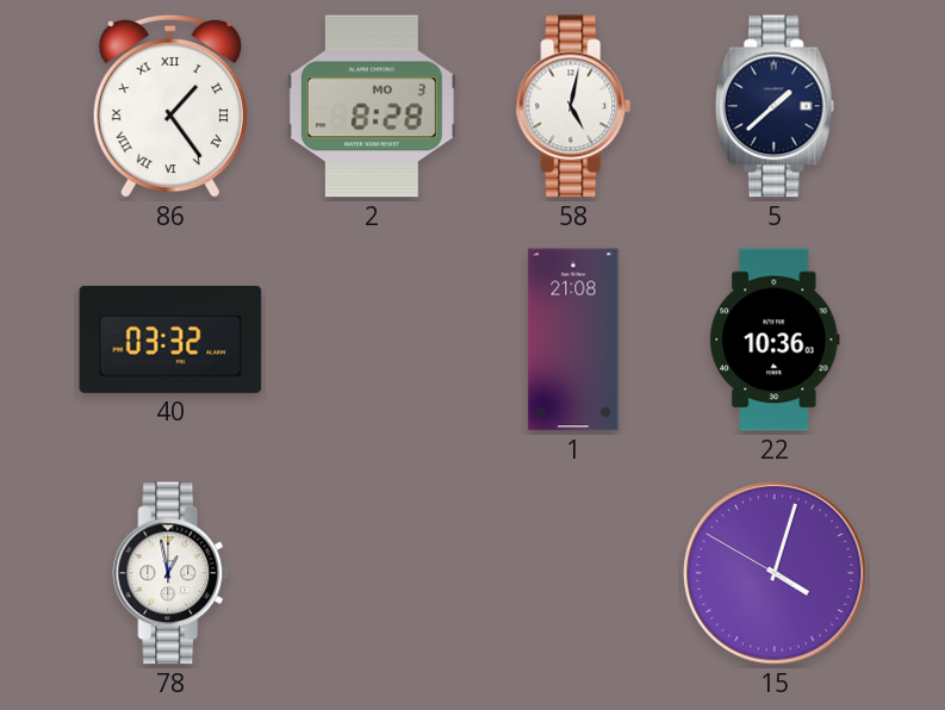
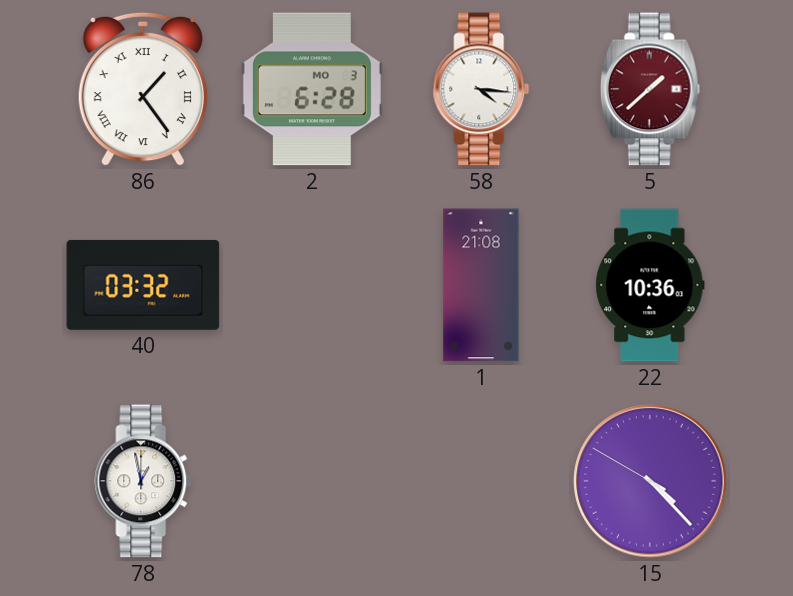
2: 8:28 -> 6:28 (312, 89)
58: 5:02 -> 4:16 (481, 89)
5 dial: navy -> burgundy (650, 89)
15: 4:02 -> 4:22 (650, 481)
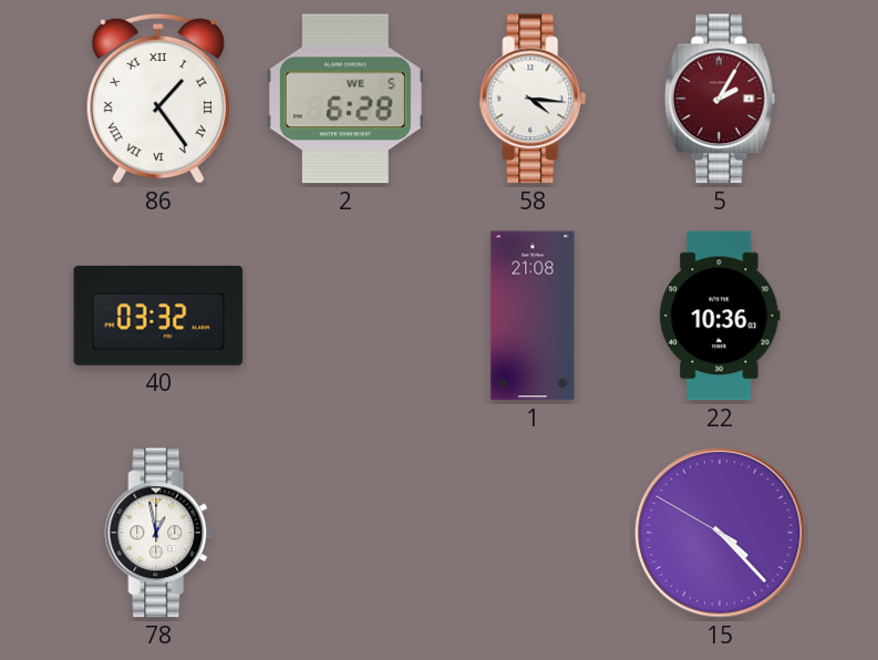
2 date: MO 3 -> WE 5 (345, 99)
5: 1:38 -> 2:05 (720, 99)
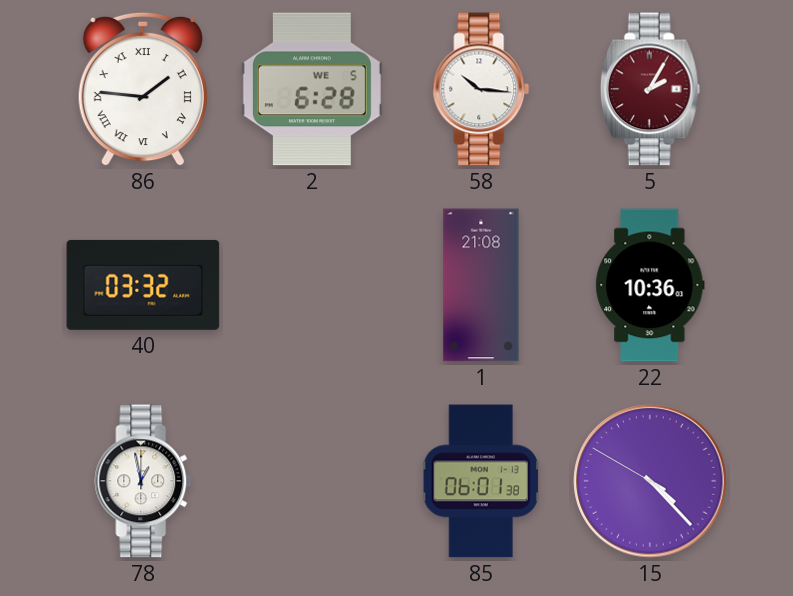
86: 1:24 -> 1:46 (143, 89)
58: 4:16 -> 10:16 (481, 89)
85: none -> 06:01 (481, 481)
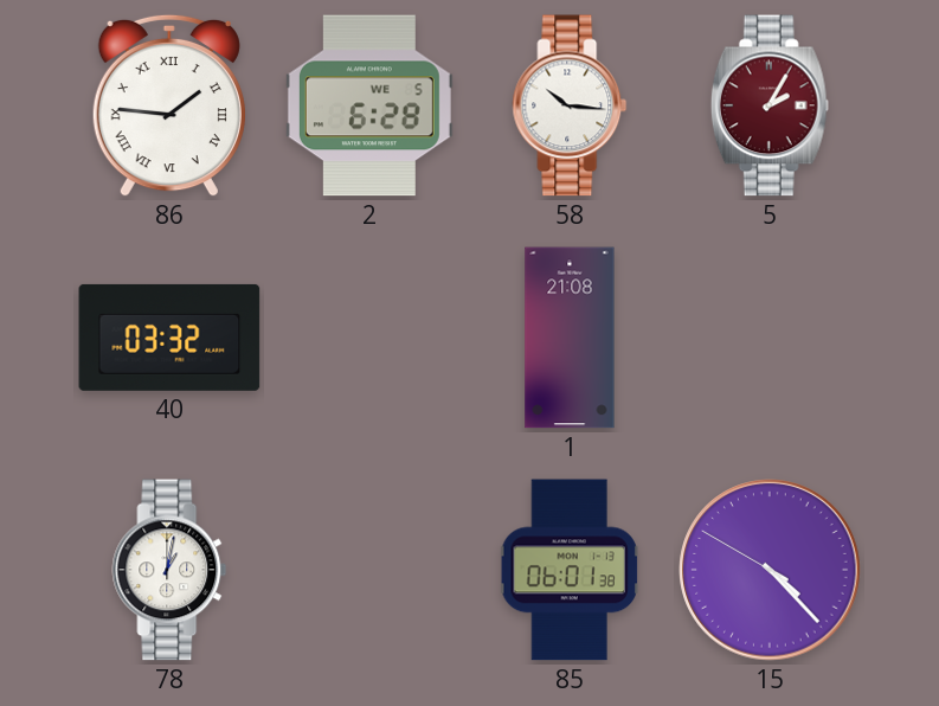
22: 10:36 -> none (650, 285)
78: 12:58 -> 1:02 (169, 570)
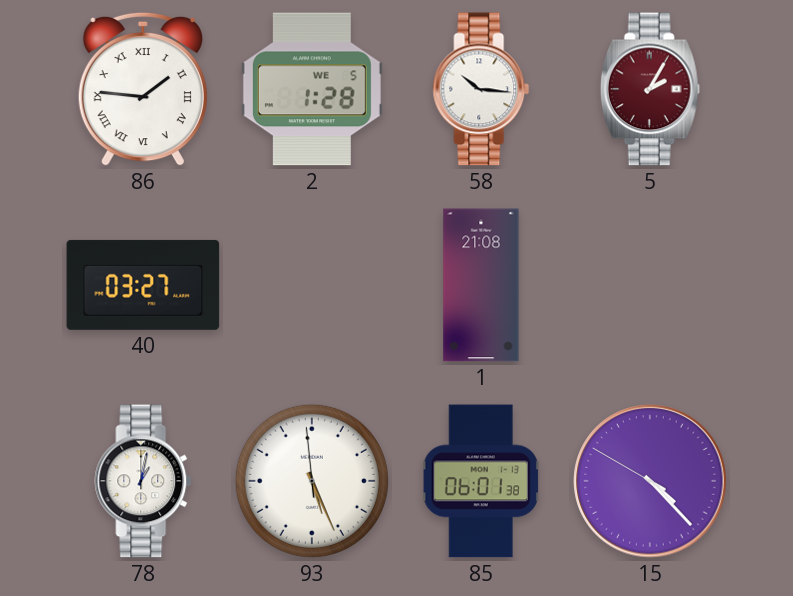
2: 6:28 -> 1:28 (312, 89)
40: 03:32 -> 03:27 (143, 285)
93: none -> 5:25 (312, 481)
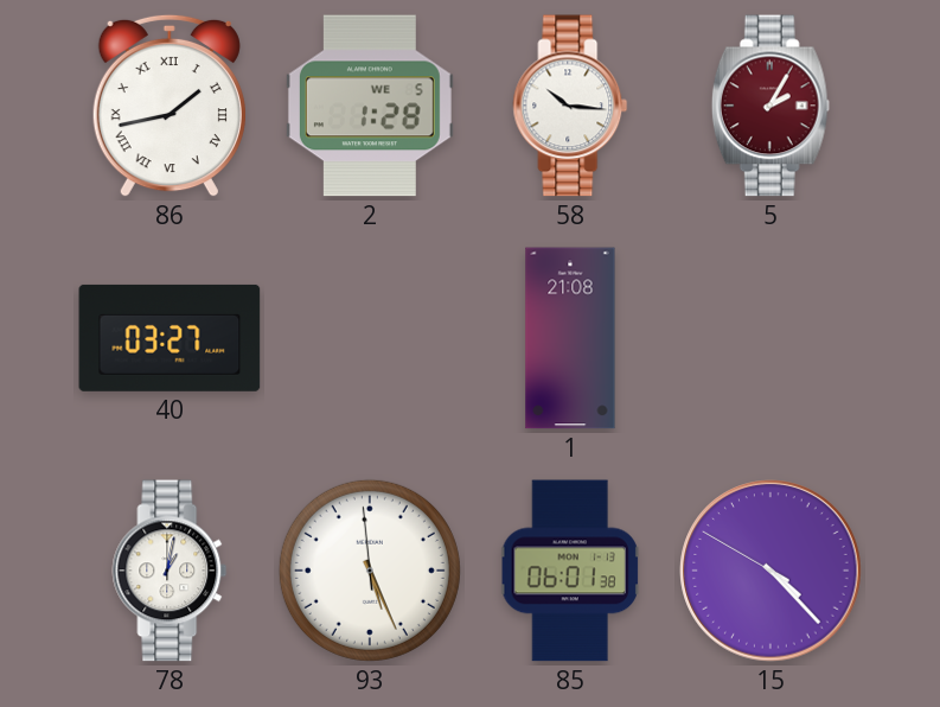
86: 1:46 -> 1:43 (170, 106)
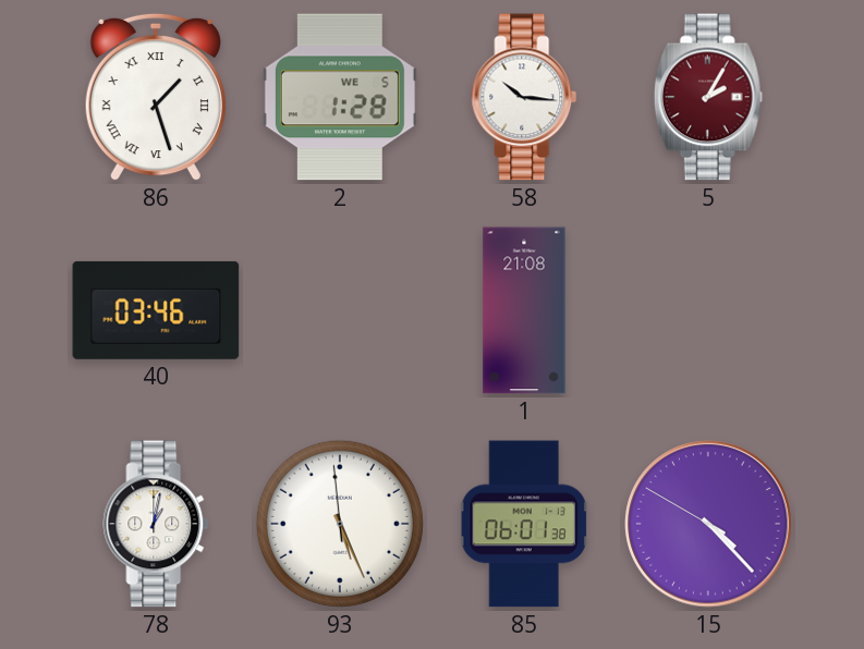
86: 1:43 -> 1:27 (156, 97)
40: 03:27 -> 03:46 (156, 310)
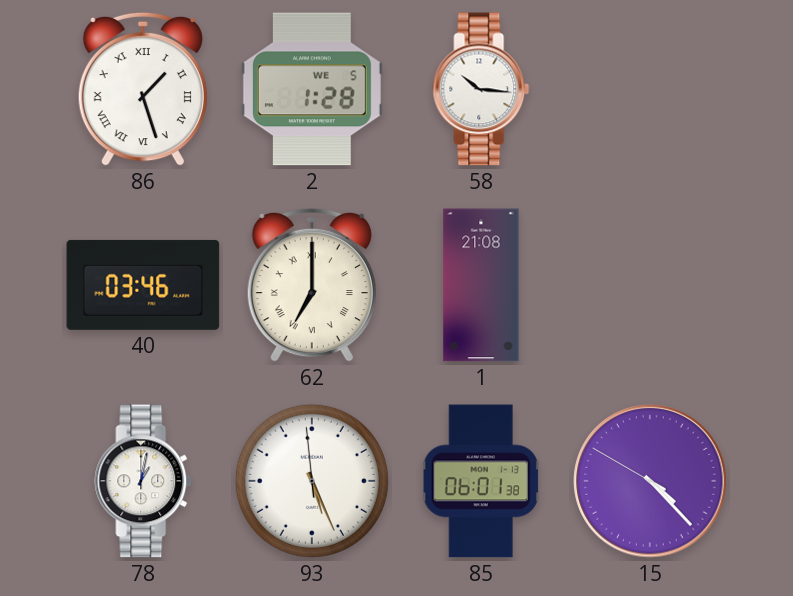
5: 2:05 -> none (708, 97)
62: none -> 7:00 (312, 285)
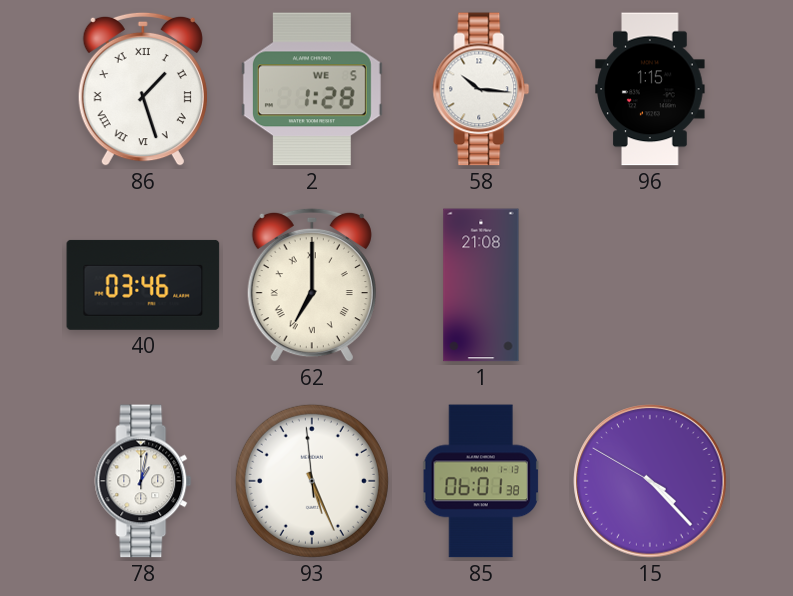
96: none -> 1:15 (650, 89)
